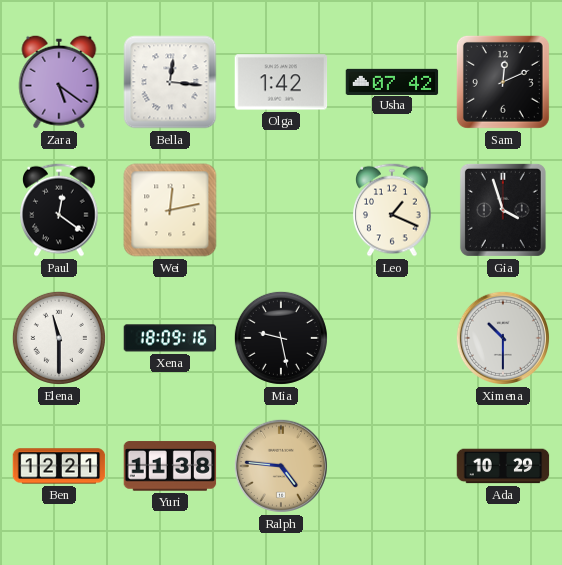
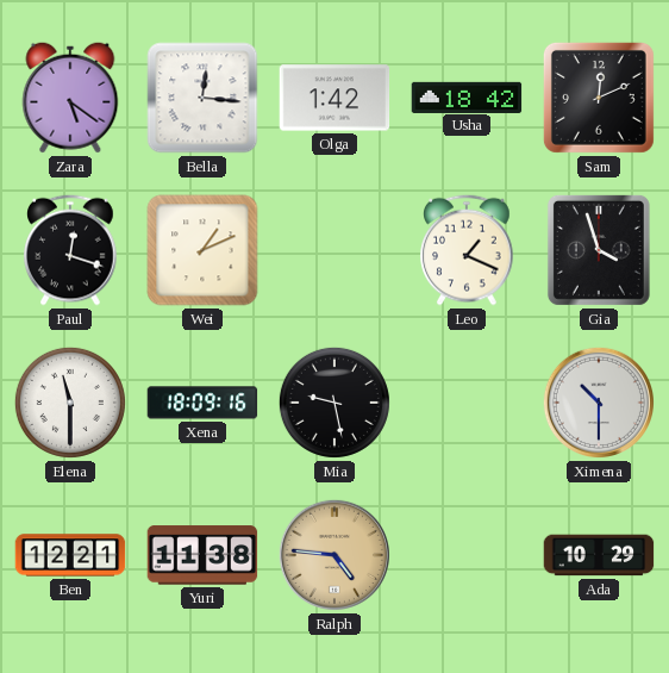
Usha: 07:42 -> 18:42 (467, 96)
Paul: 12:21 -> 12:18 (70, 250)
Wei: 12:13 -> 1:11 (202, 250)
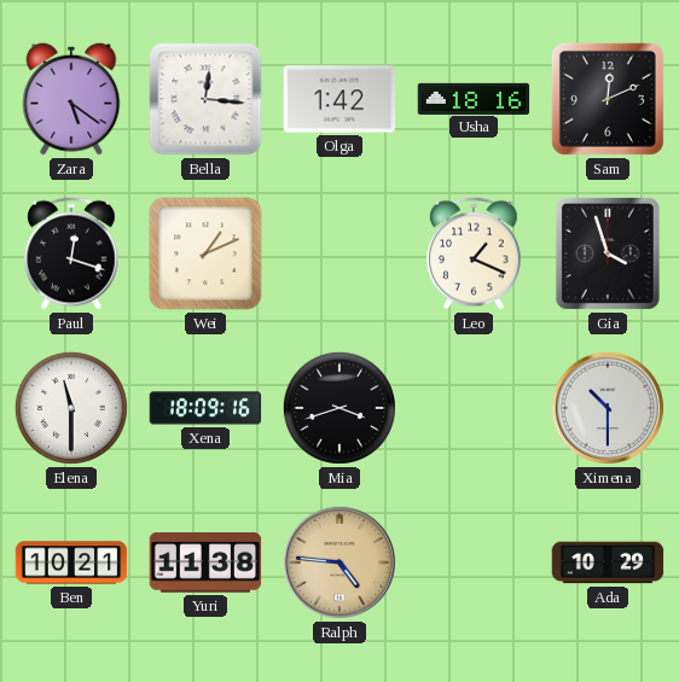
Usha: 18:42 -> 18:16 (474, 98)
Mia: 9:28 -> 3:42 (339, 408)
Ben: 12:21 -> 10:21 (71, 562)
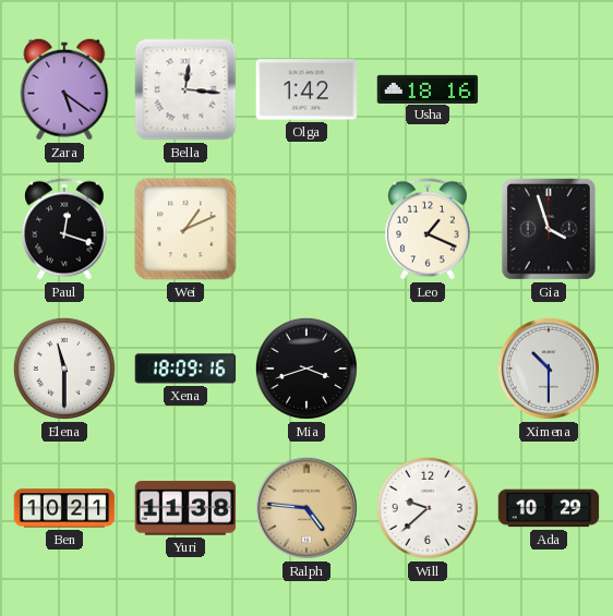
Sam: 12:11 -> none (608, 99)
Will: none -> 9:38 (428, 508)
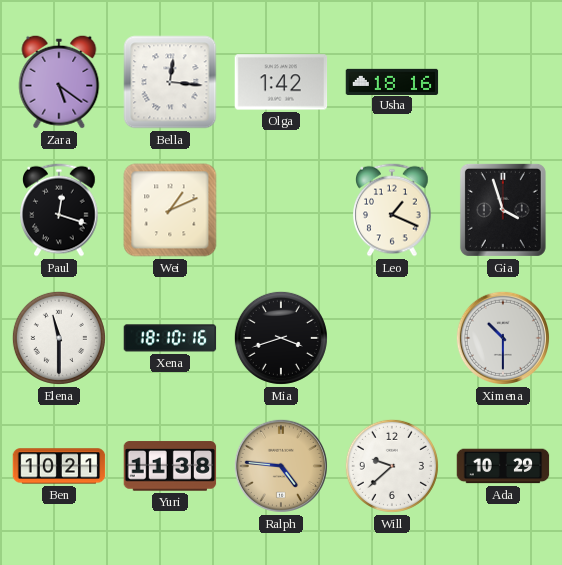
Xena: 18:09 -> 18:10 (170, 338)
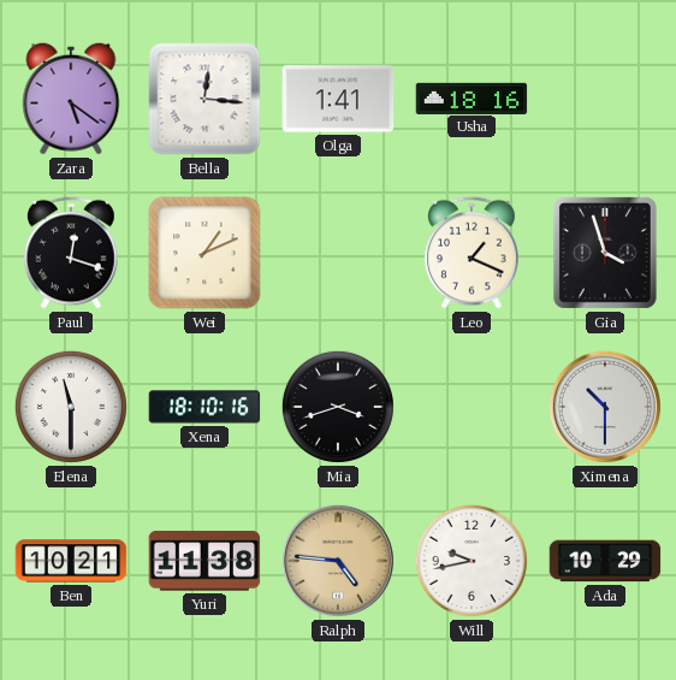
Olga: 1:42 -> 1:41 (338, 99)
Will: 9:38 -> 9:43 (472, 561)
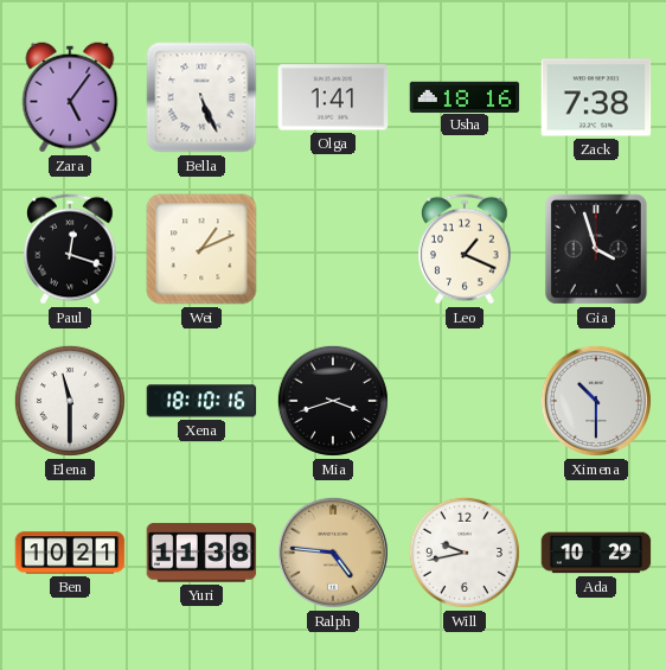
Zara: 5:21 -> 5:06 (70, 97)
Bella: 12:16 -> 5:26 (201, 97)
Zack: none -> 7:38 (596, 97)
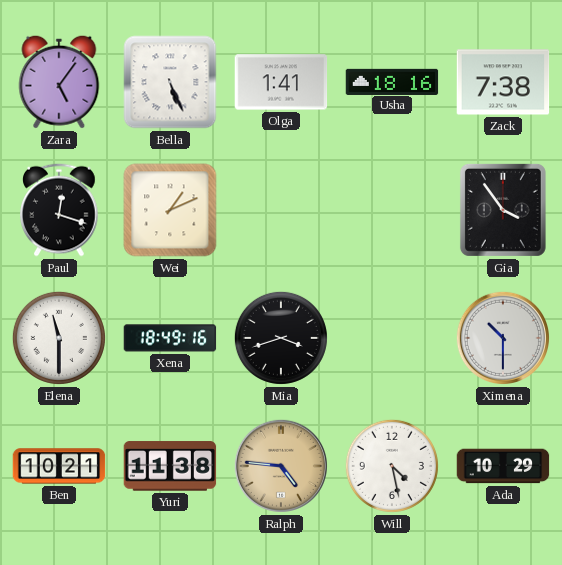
Leo: 1:19 -> none (465, 249)
Gia: 3:57 -> 3:54 (503, 210)
Xena: 18:10 -> 18:49 (170, 338)
Will: 9:43 -> 4:28 (392, 466)
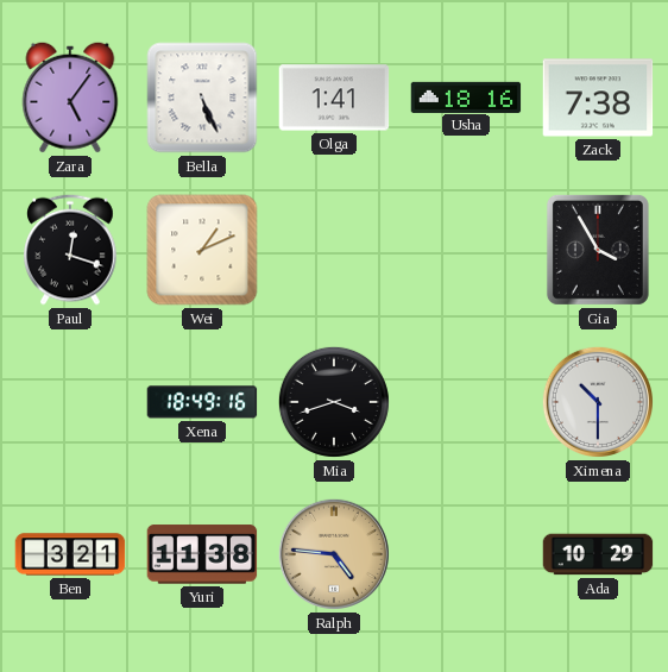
Gia: 3:54 -> 3:55 (598, 250)
Elena: 11:30 -> none (59, 338)
Ben: 10:21 -> 3:21 (70, 554)
Will: 4:28 -> none (392, 466)
